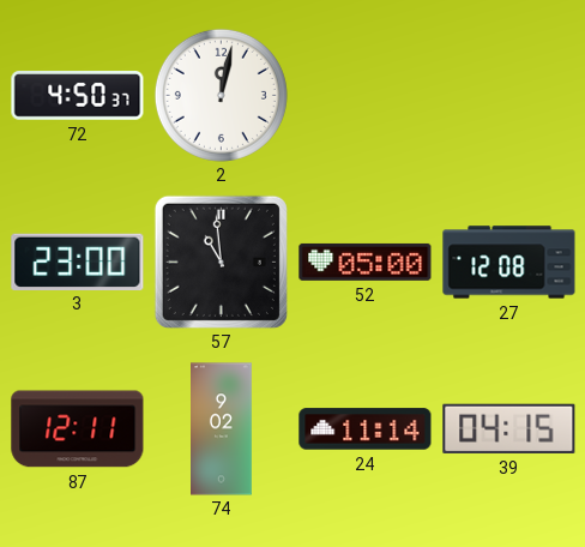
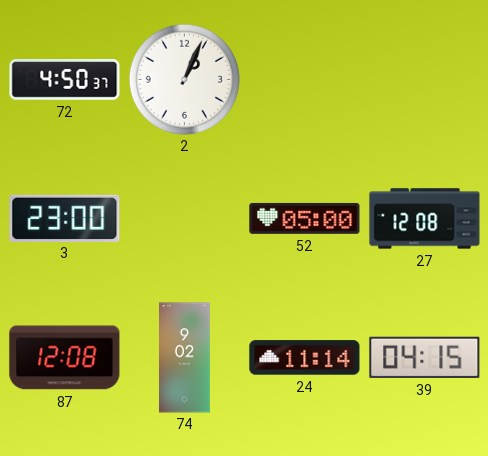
2: 12:02 -> 1:04 (184, 79)
57: 10:59 -> none (221, 262)
87: 12:11 -> 12:08 (65, 358)
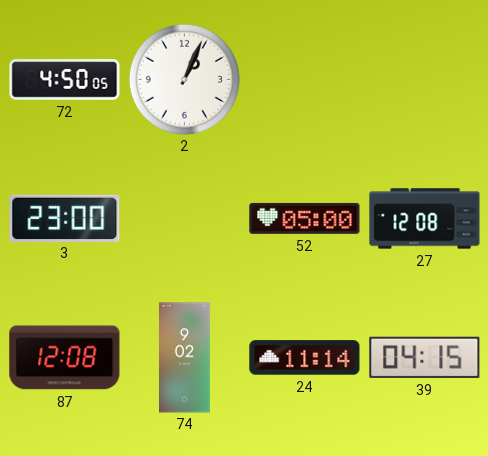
72: 4:50:37 -> 4:50:05 (65, 80)
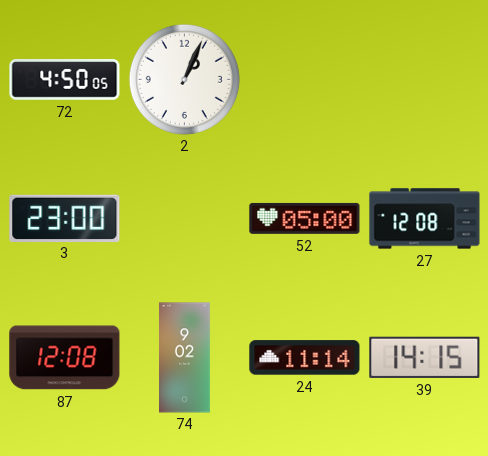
39: 04:15 -> 14:15 (425, 357)
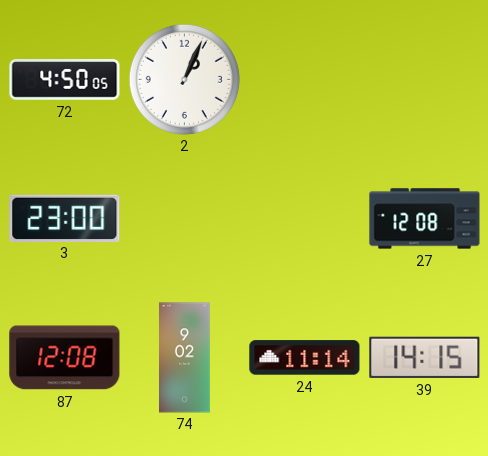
52: 05:00 -> none (305, 218)
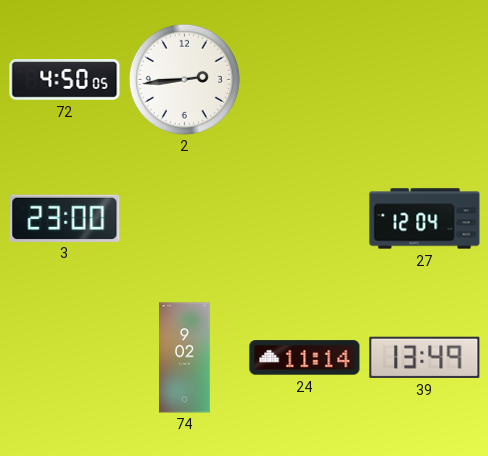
2: 1:04 -> 2:44 (184, 79)
27: 12:08 -> 12:04 (425, 219)
87: 12:08 -> none (65, 358)
39: 14:15 -> 13:49 (425, 357)
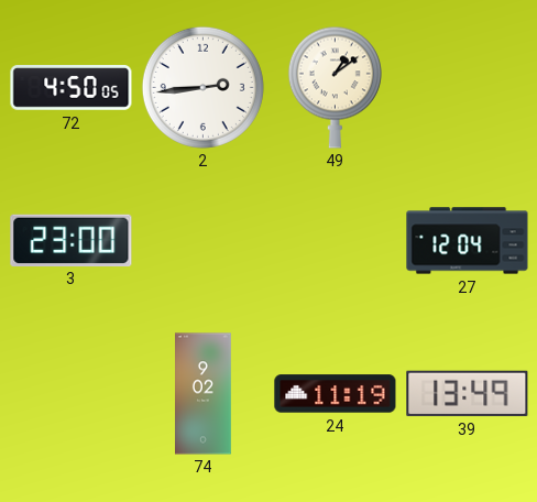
49: none -> 1:09 (335, 87)
24: 11:14 -> 11:19 (336, 394)
